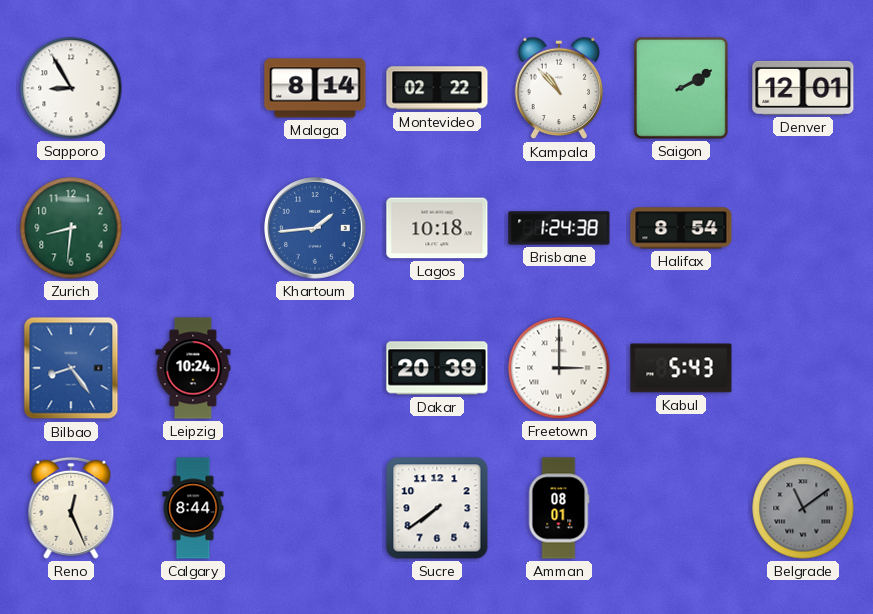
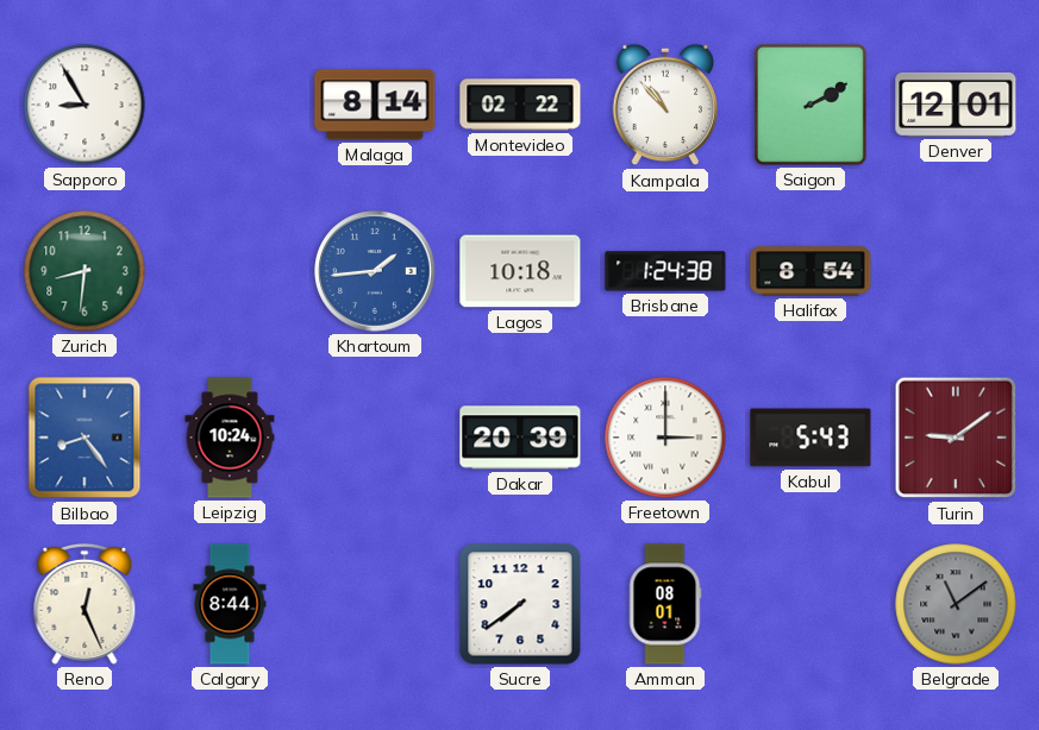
Turin: none -> 9:09 (956, 438)
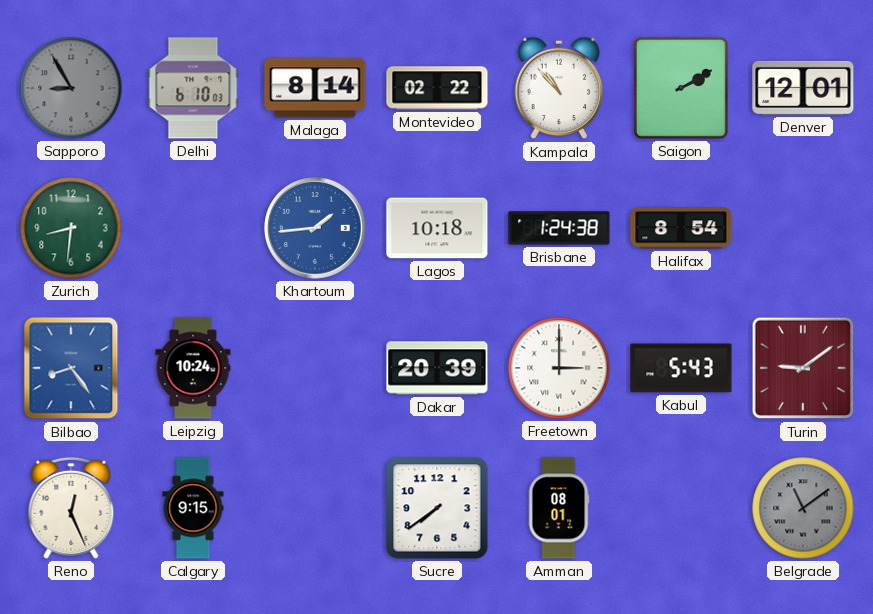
Sapporo dial: white -> grey (71, 88)
Delhi: none -> 6:10 (193, 88)
Calgary: 8:44 -> 9:15 (193, 508)
